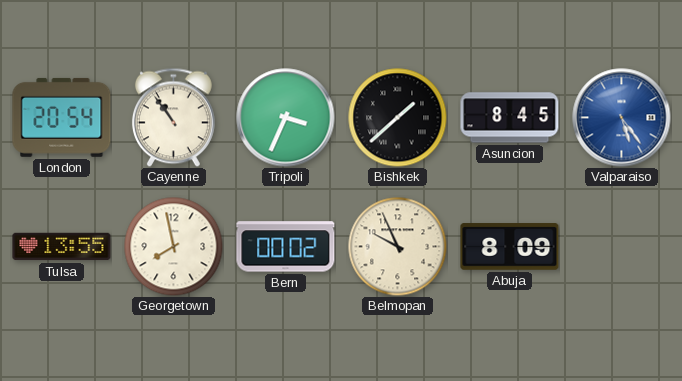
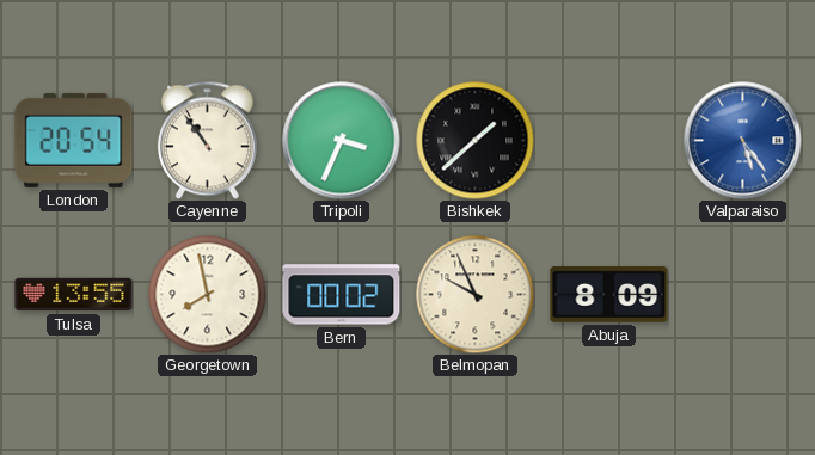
Asuncion: 8:45 -> none (510, 118)
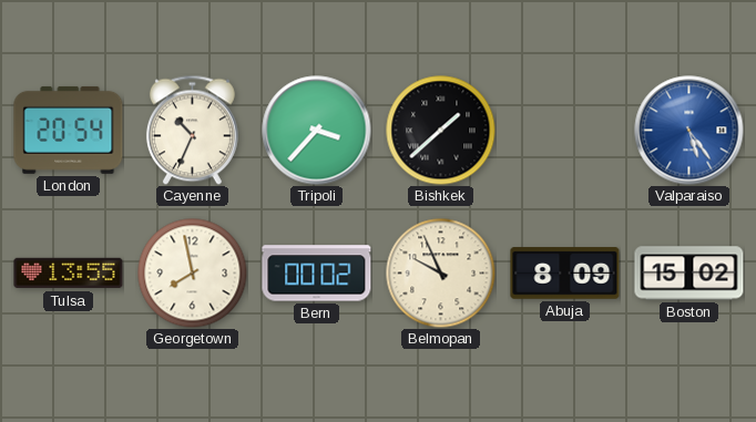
Cayenne: 10:54 -> 10:34 (192, 130)
Tripoli: 3:34 -> 3:37 (317, 131)
Boston: none -> 15:02 (689, 274)
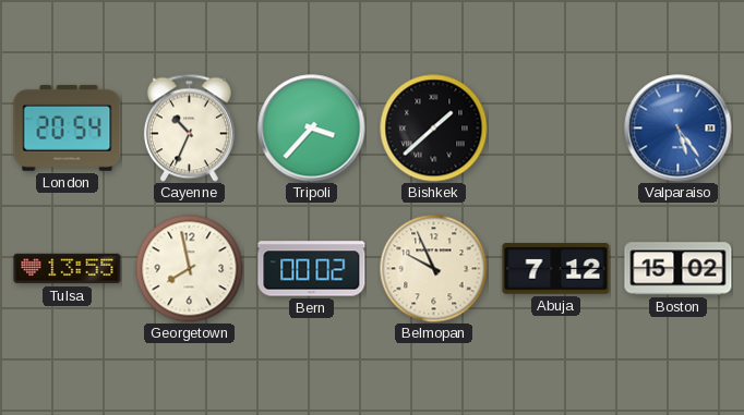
Abuja: 8:09 -> 7:12 (556, 269)
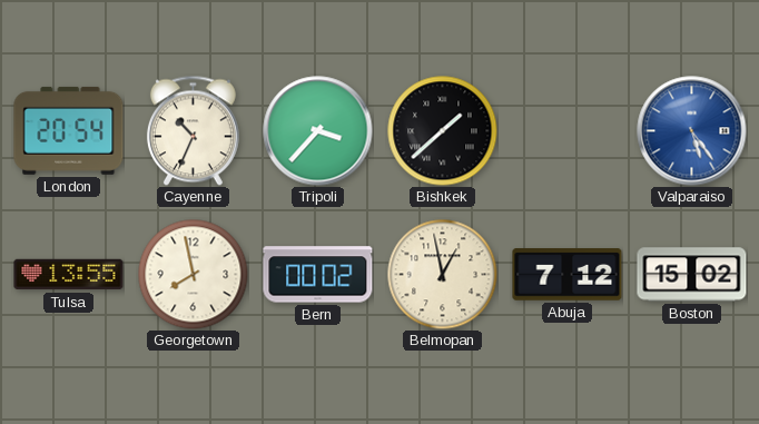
Belmopan: 9:56 -> 12:58 (443, 275)
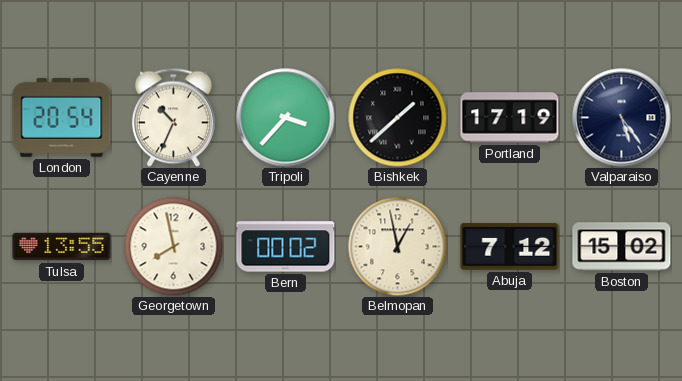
Portland: none -> 17:19 (510, 118)
Valparaiso dial: blue -> navy (622, 118)
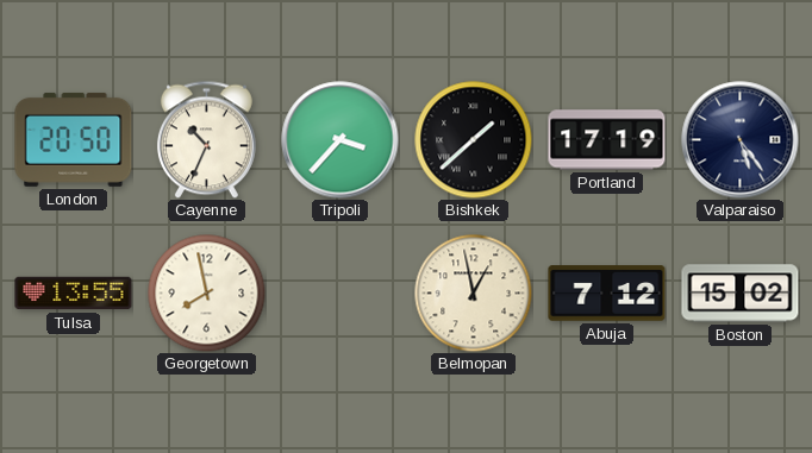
London: 20:54 -> 20:50 (74, 139)
Bern: 00:02 -> none (286, 247)
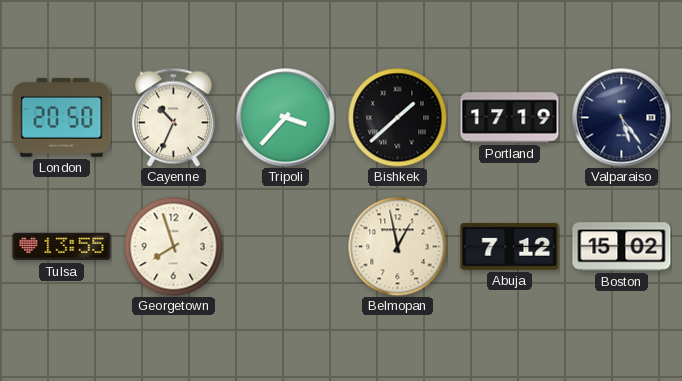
Georgetown: 7:58 -> 7:57 (174, 247)
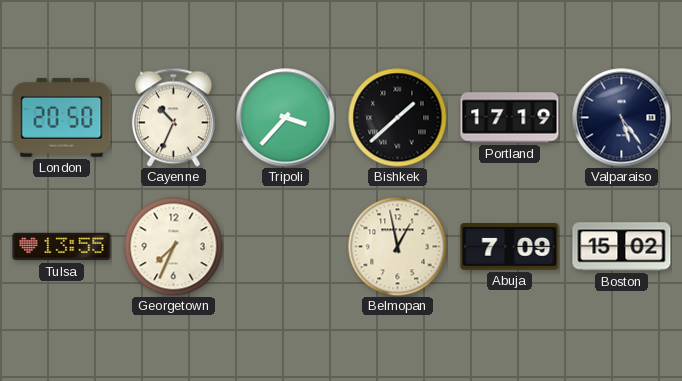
Georgetown: 7:57 -> 7:34 (174, 247)
Abuja: 7:12 -> 7:09 (510, 247)
